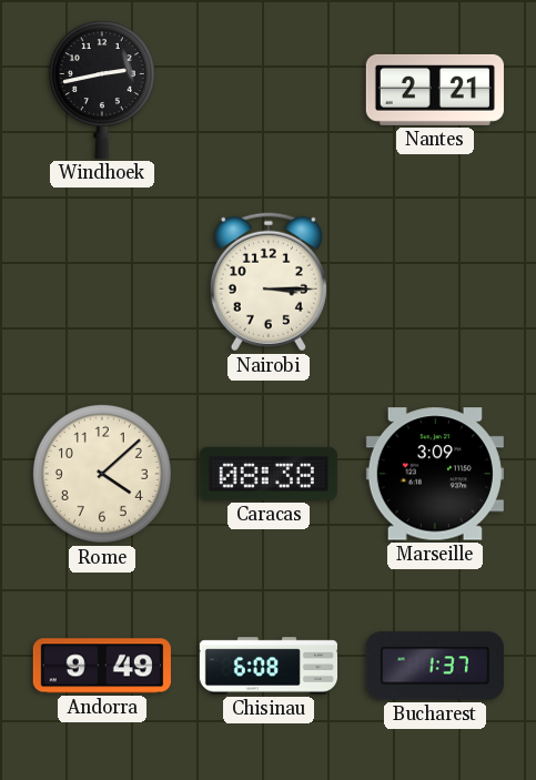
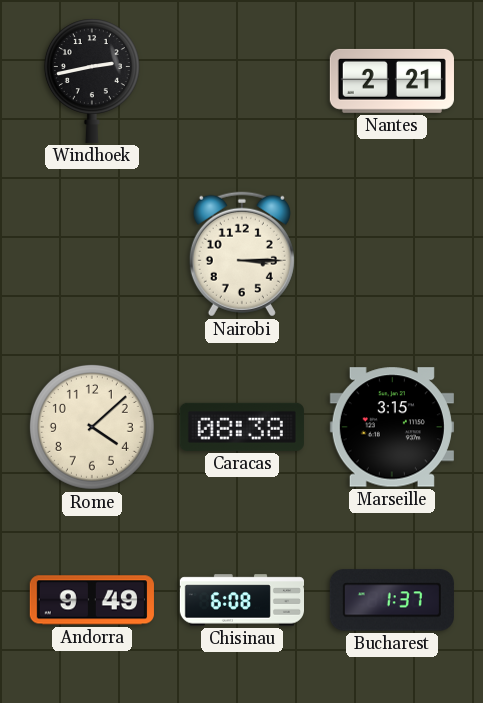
Marseille: 3:09 -> 3:15 (392, 427)
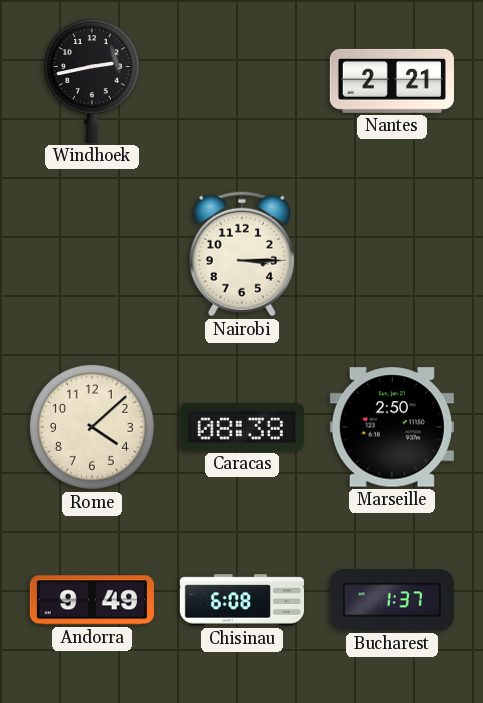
Marseille: 3:15 -> 2:50 (392, 427)
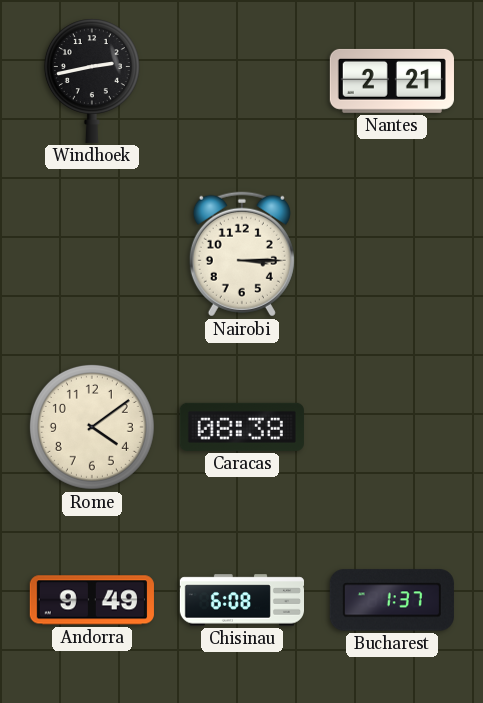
Rome: 4:08 -> 4:09 (92, 427)
Marseille: 2:50 -> none (392, 427)
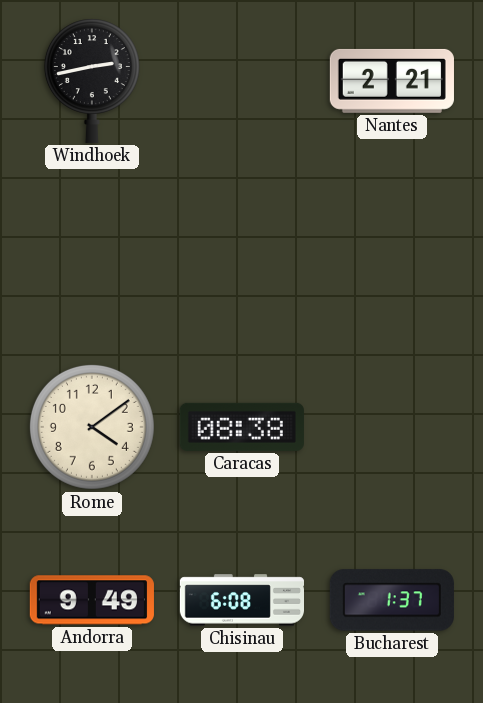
Nairobi: 3:15 -> none (242, 254)
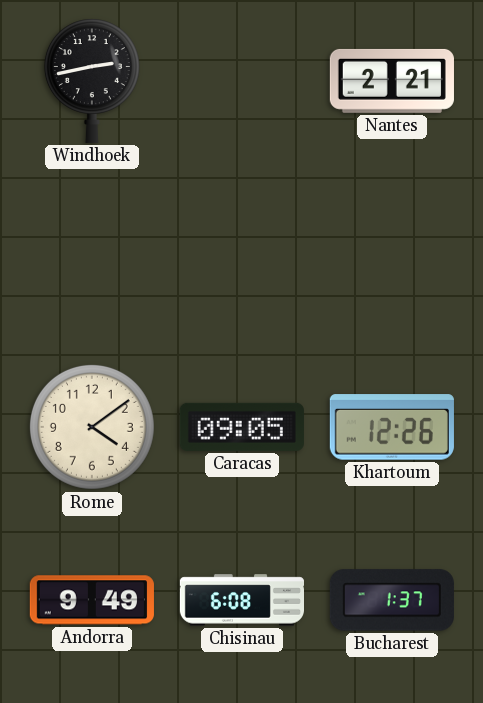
Caracas: 08:38 -> 09:05 (242, 427)
Khartoum: none -> 12:26 (392, 427)
